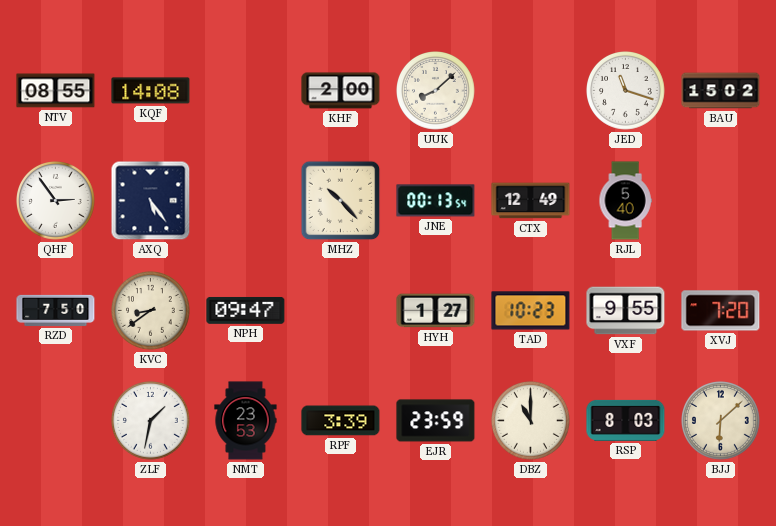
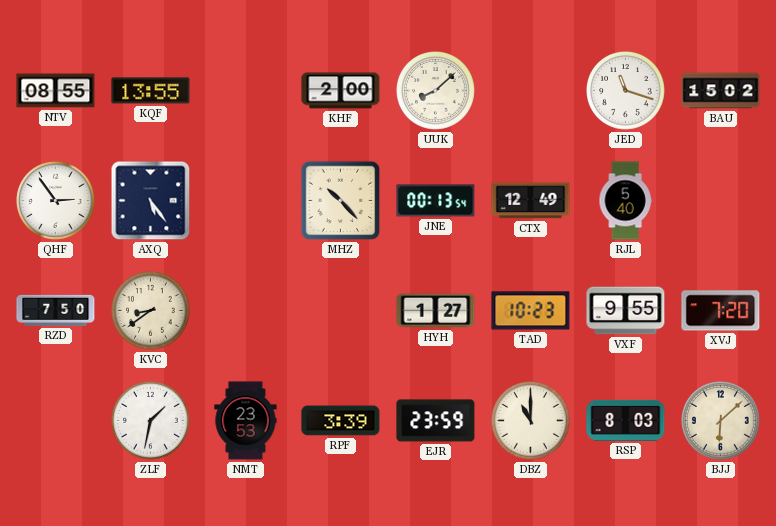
KQF: 14:08 -> 13:55 (151, 91)
NPH: 09:47 -> none (246, 310)
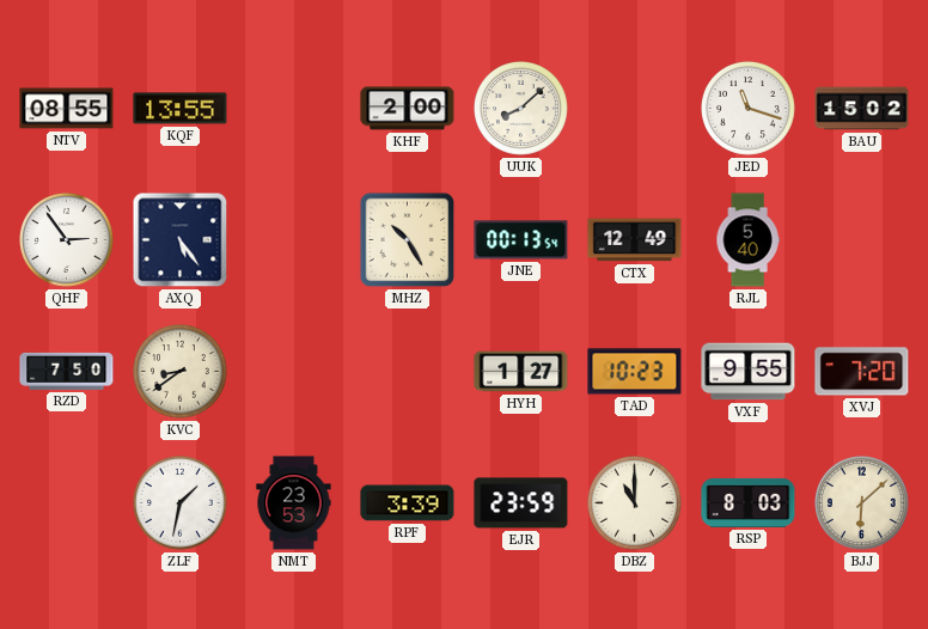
MHZ: 10:23 -> 10:25 (408, 240)
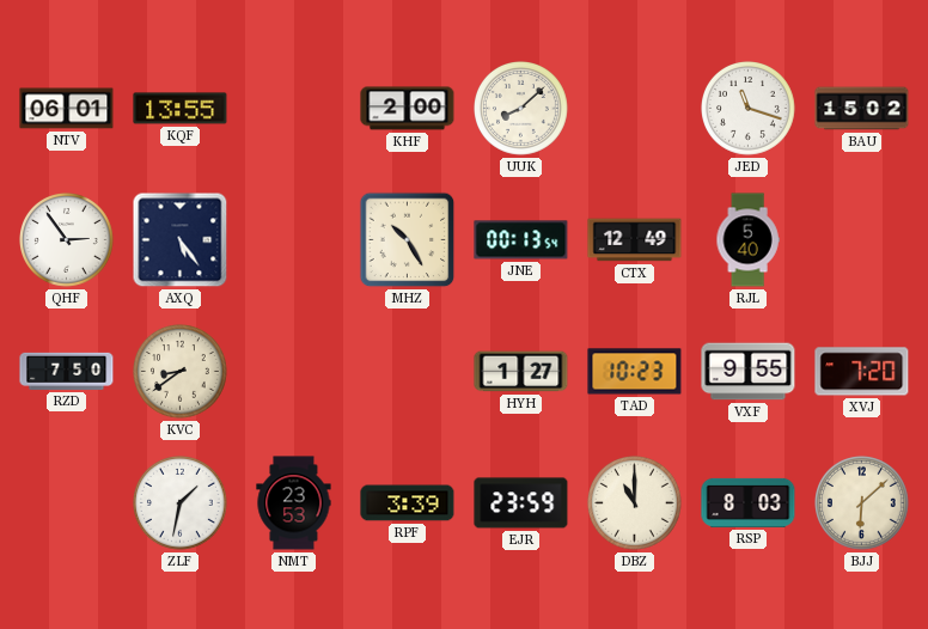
NTV: 08:55 -> 06:01 (67, 109)
